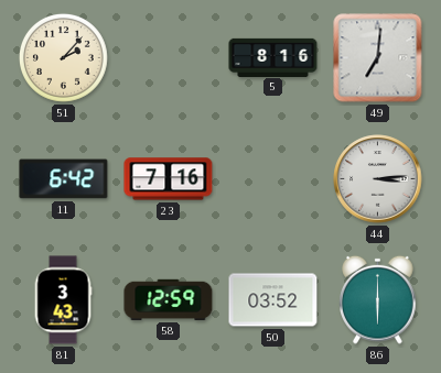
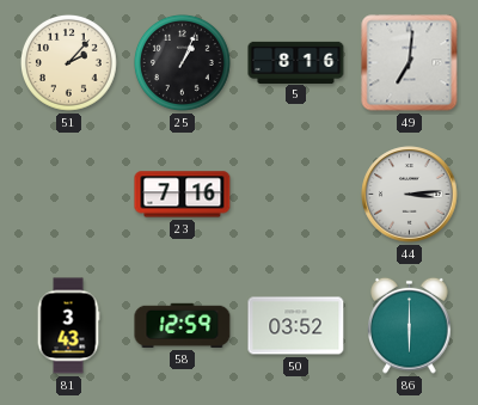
25: none -> 1:04 (183, 63)
11: 6:42 -> none (64, 179)
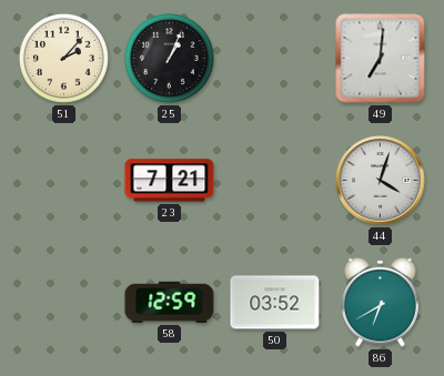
5: 8:16 -> none (296, 62)
23: 7:16 -> 7:21 (170, 181)
44: 3:14 -> 4:03 (381, 181)
81: 3:43 -> none (68, 326)
86: 6:00 -> 6:40 (381, 302)
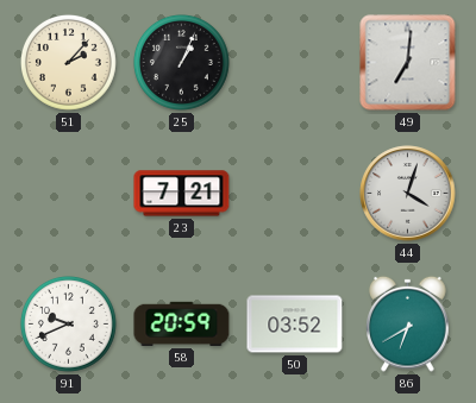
91: none -> 9:41 (69, 325)
58: 12:59 -> 20:59 (182, 323)
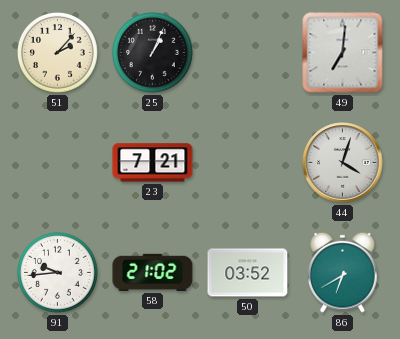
91: 9:41 -> 9:44 (58, 273)
58: 20:59 -> 21:02 (153, 272)
